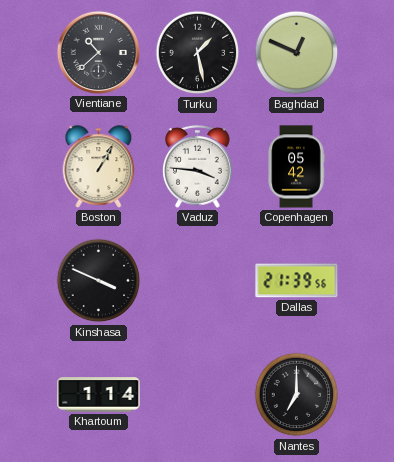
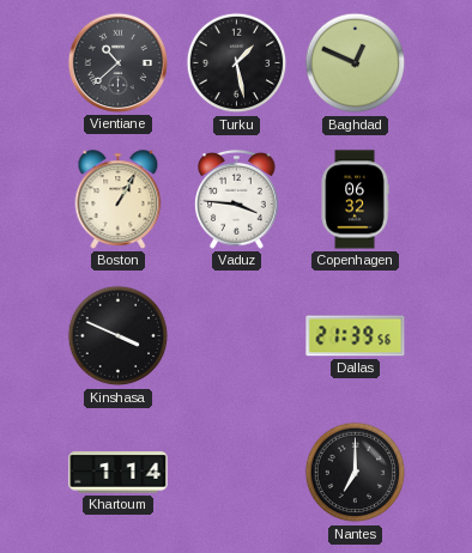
Copenhagen: 05:42 -> 06:32 (355, 200)
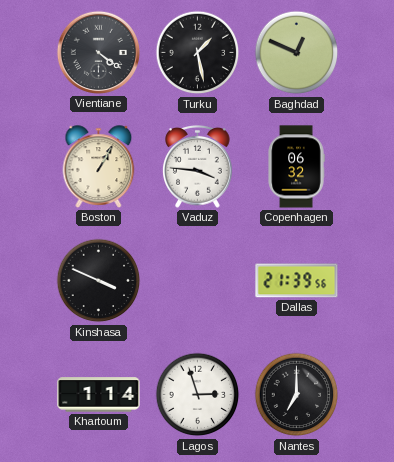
Vientiane: 10:38 -> 4:21 (98, 52)
Lagos: none -> 2:57 (198, 395)
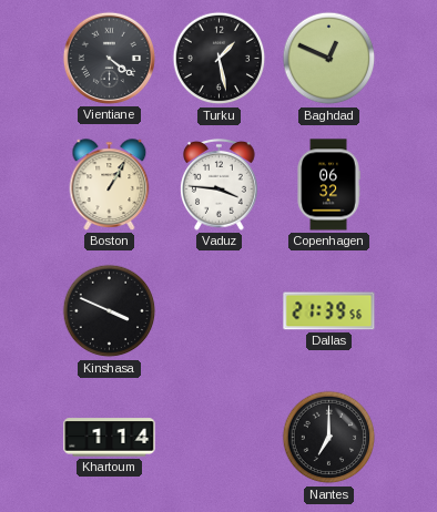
Lagos: 2:57 -> none (198, 395)
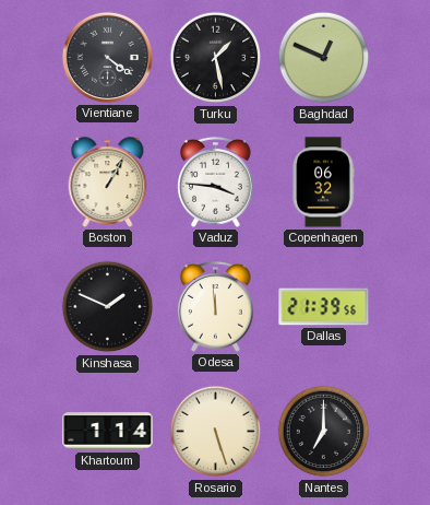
Kinshasa: 3:49 -> 1:49 (108, 307)
Odesa: none -> 11:59 (216, 307)
Rosario: none -> 5:27 (216, 432)
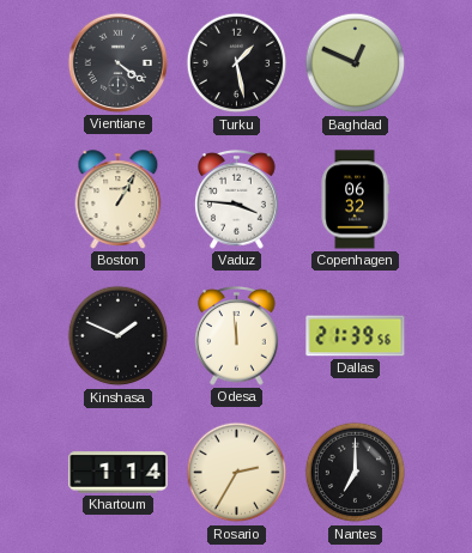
Rosario: 5:27 -> 2:35 (237, 473)
